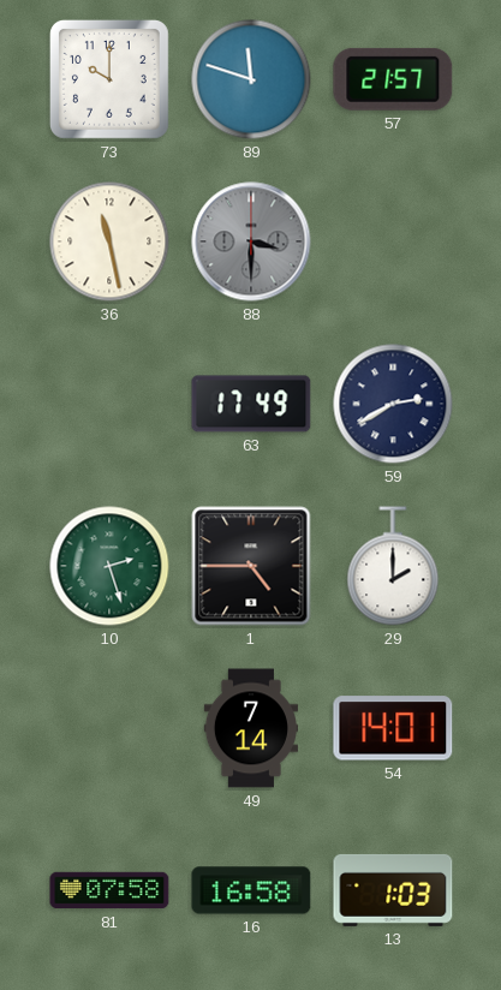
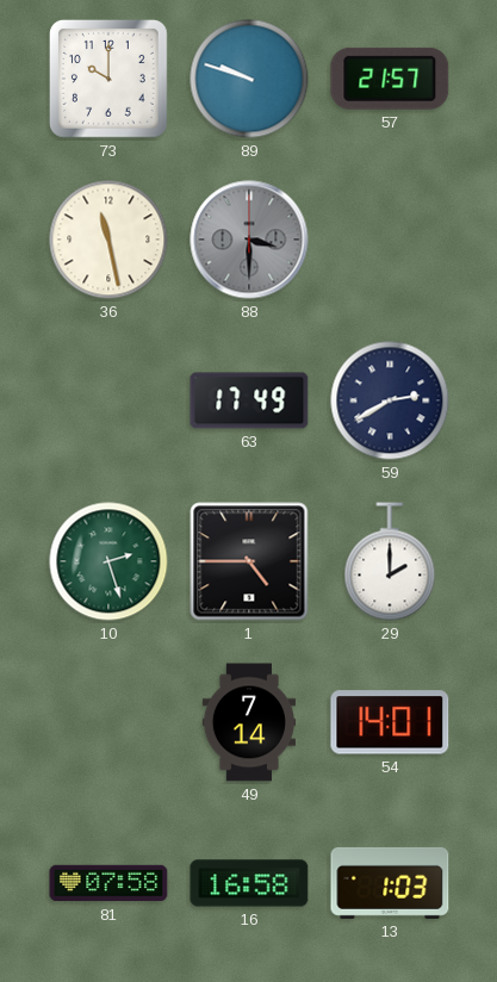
89: 11:48 -> 9:48 (249, 79)
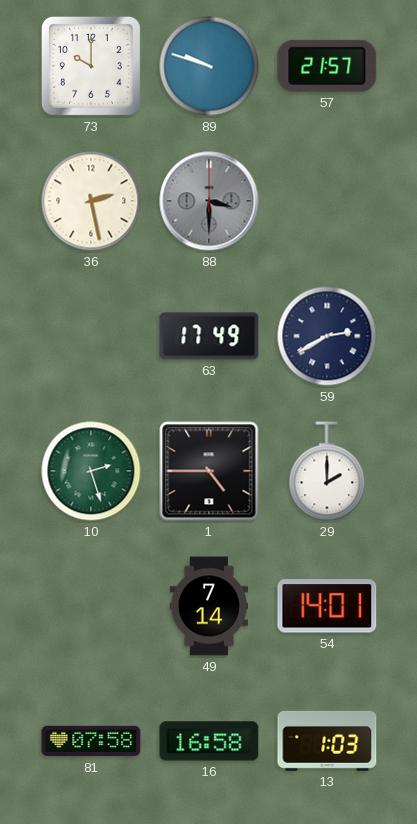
36: 11:28 -> 2:28 (91, 201)
